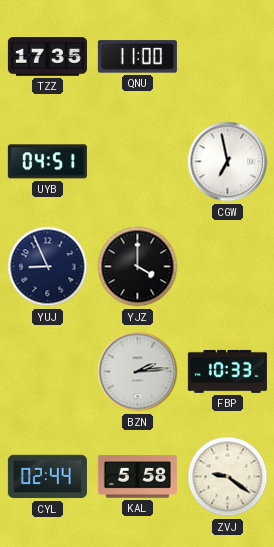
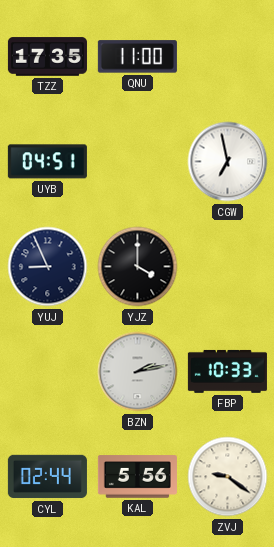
BZN: 2:14 -> 2:13 (138, 372)
KAL: 5:58 -> 5:56 (137, 477)
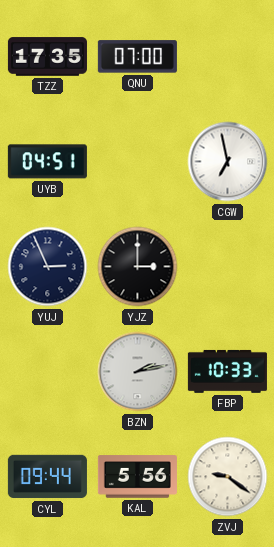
QNU: 11:00 -> 07:00 (137, 57)
YUJ: 8:56 -> 2:56 (48, 267)
YJZ: 4:00 -> 3:00 (138, 267)
CYL: 02:44 -> 09:44 (47, 477)
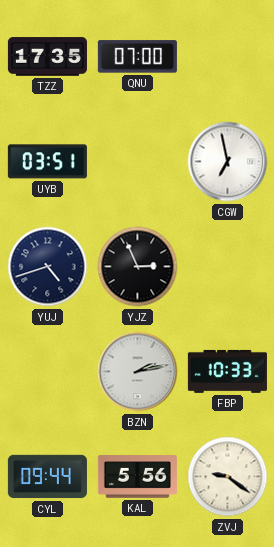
UYB: 04:51 -> 03:51 (47, 162)
YUJ: 2:56 -> 4:42 (48, 267)
YJZ: 3:00 -> 2:56 (138, 267)
